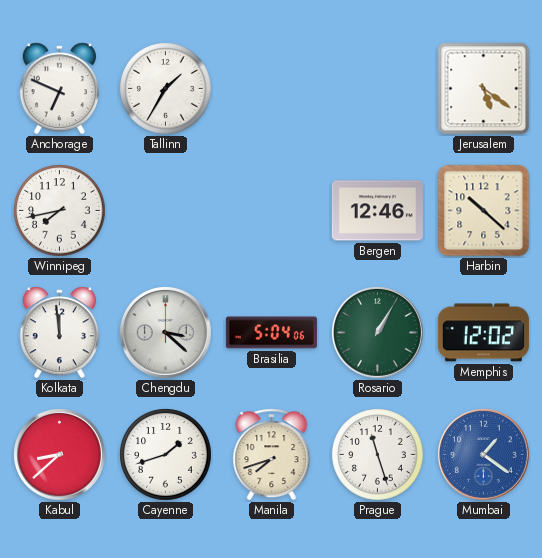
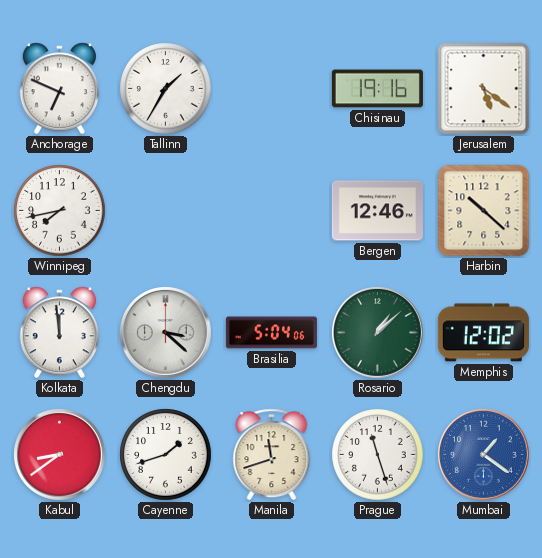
Chisinau: none -> 19:16 (377, 89)
Rosario: 1:05 -> 1:08 (378, 333)
Kabul: 8:38 -> 8:39 (60, 455)
Manila: 7:42 -> 11:42 (272, 455)
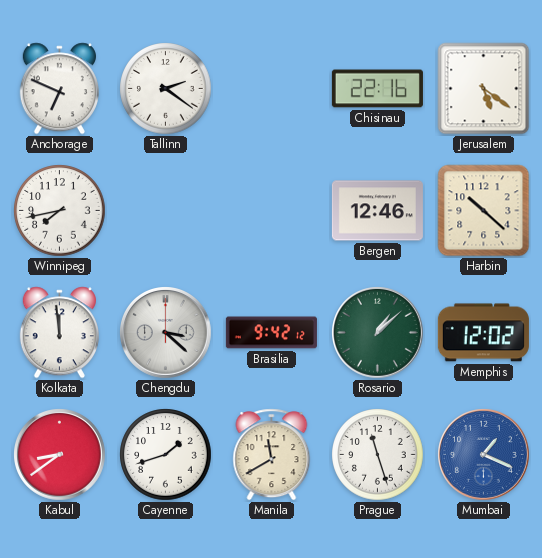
Tallinn: 1:35 -> 2:21 (166, 89)
Chisinau: 19:16 -> 22:16 (377, 89)
Brasilia: 5:04 -> 9:42 (271, 333)
Manila: 11:42 -> 11:40 (272, 455)
Mumbai: 1:21 -> 1:19 (484, 455)
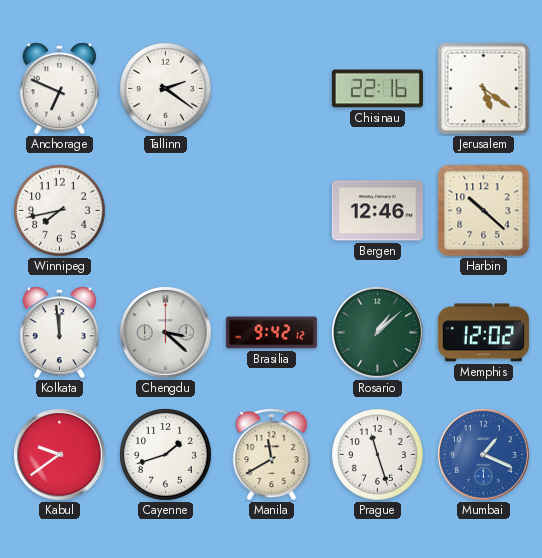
Kabul: 8:39 -> 9:39 (60, 455)
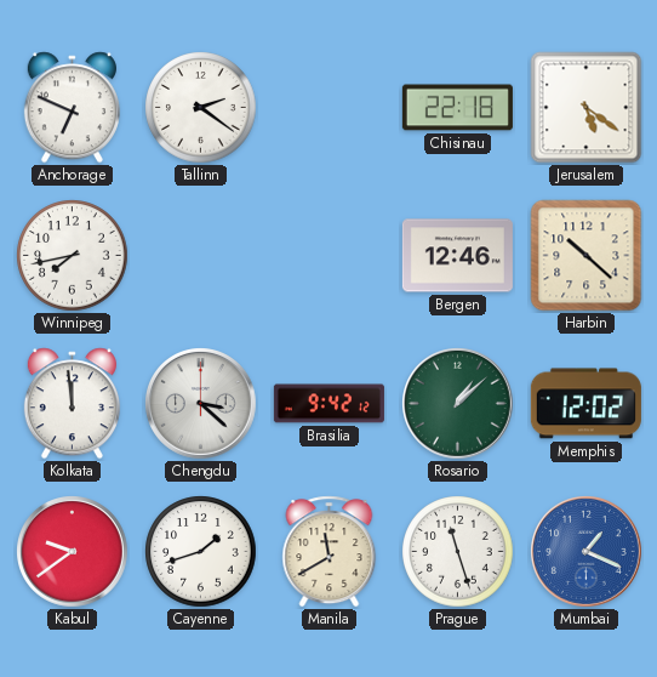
Chisinau: 22:16 -> 22:18 (457, 108)
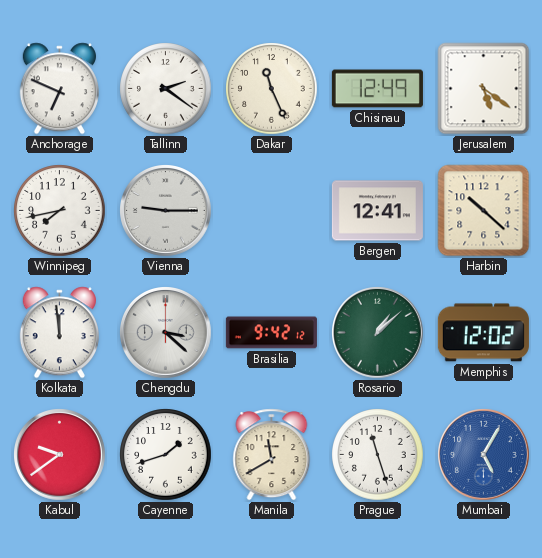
Dakar: none -> 11:26 (272, 89)
Chisinau: 22:18 -> 12:49 (377, 89)
Vienna: none -> 9:15 (166, 211)
Bergen: 12:46 -> 12:41 (377, 211)
Mumbai: 1:19 -> 5:05 (484, 455)
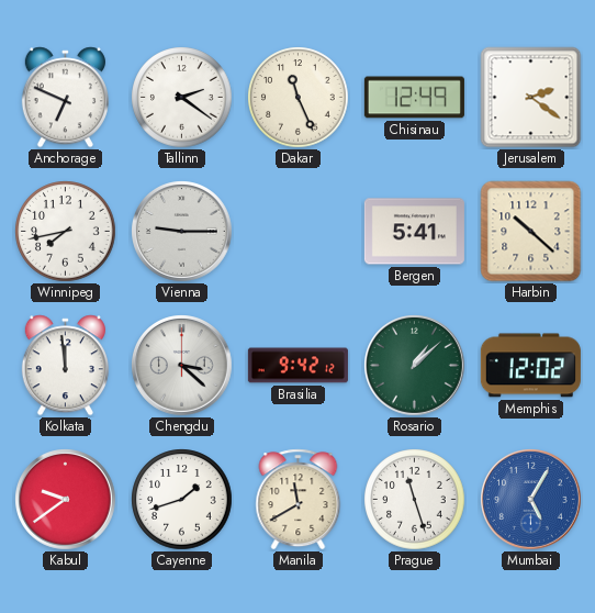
Jerusalem: 5:21 -> 2:21 (531, 98)
Bergen: 12:41 -> 5:41 (414, 232)
